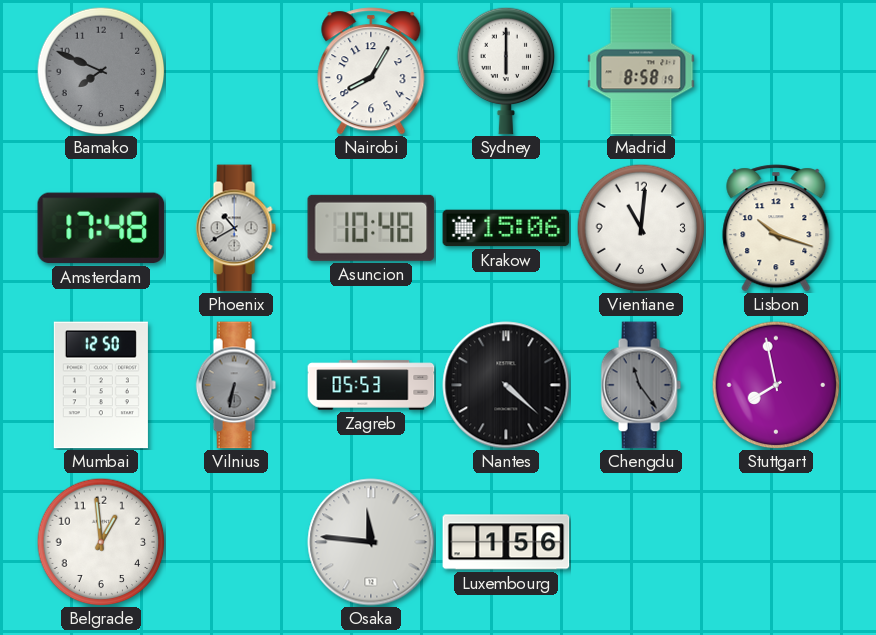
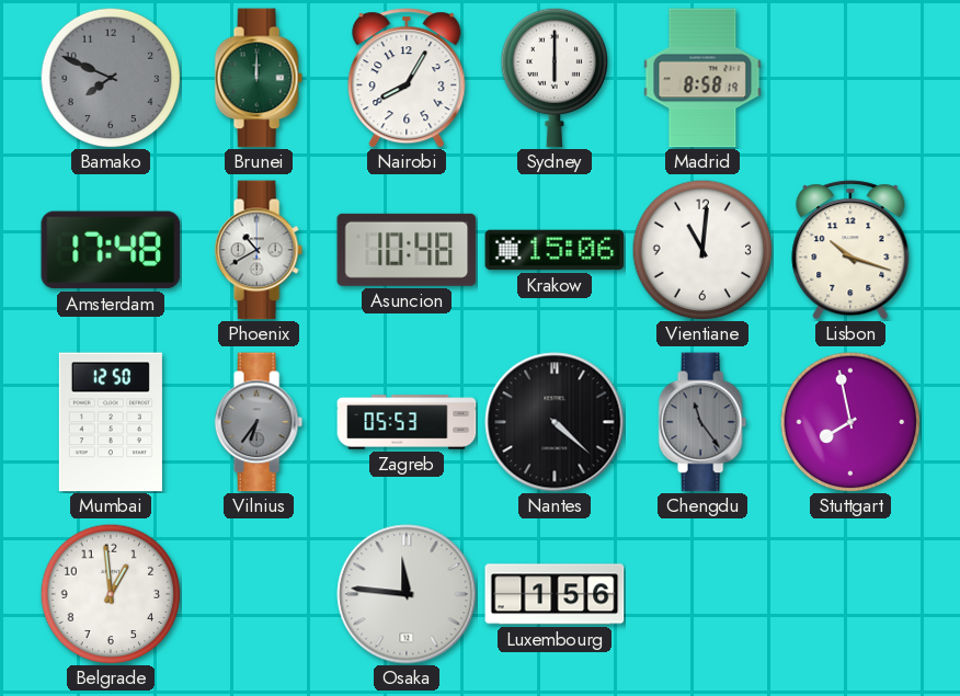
Brunei: none -> 12:00 (259, 78)
Vilnius: 6:32 -> 6:36 (259, 422)
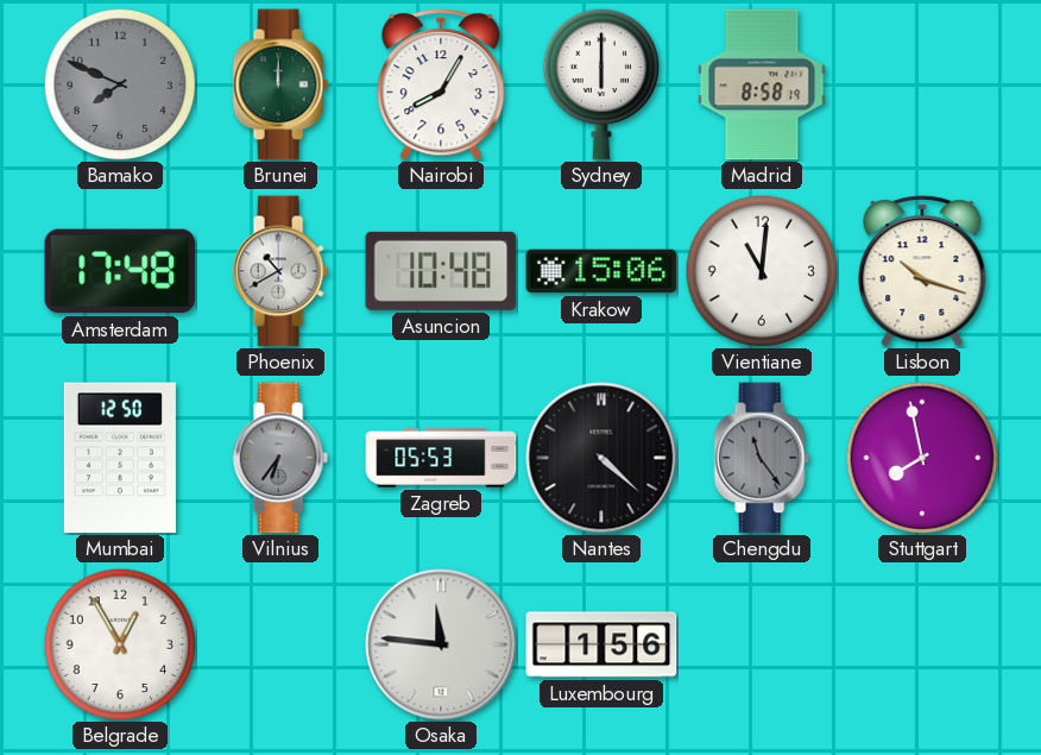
Belgrade: 12:59 -> 12:55 (120, 644)
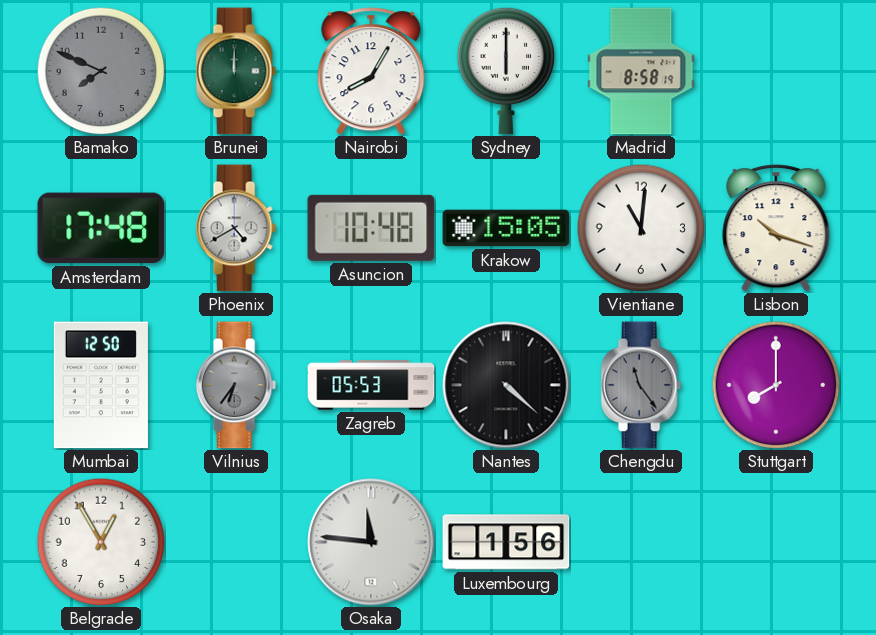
Phoenix: 10:40 -> 4:40 (236, 228)
Krakow: 15:06 -> 15:05 (506, 228)
Stuttgart: 7:58 -> 8:00 (776, 385)
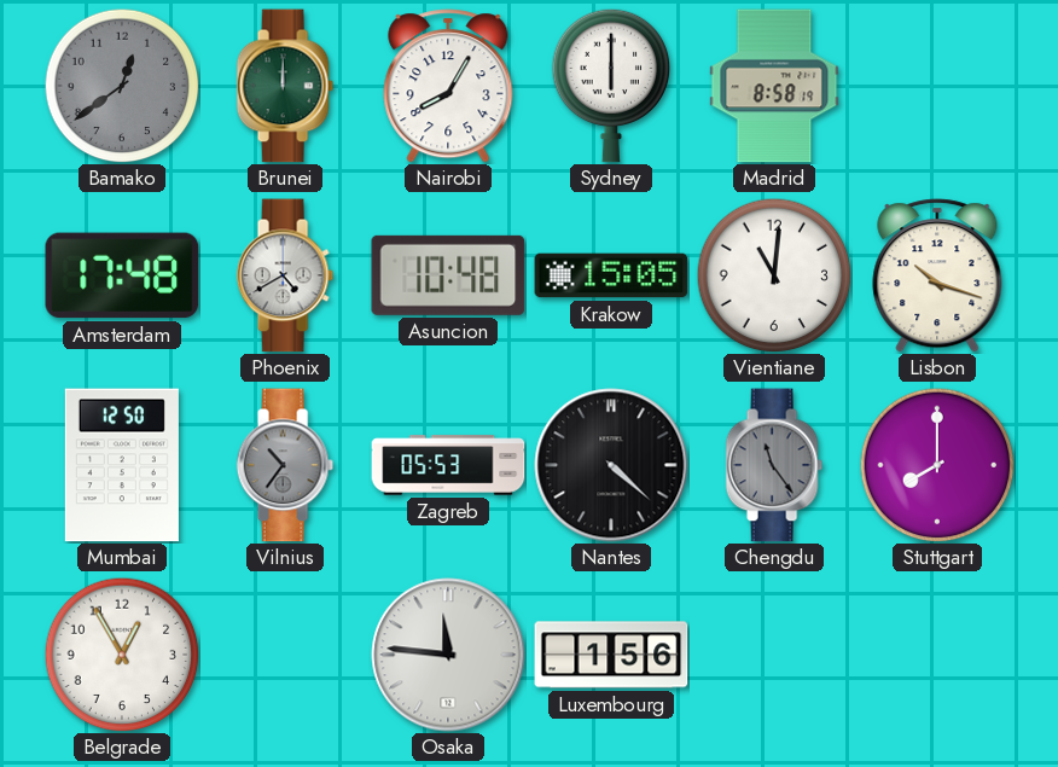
Bamako: 7:49 -> 12:39 (122, 86)
Vilnius: 6:36 -> 10:36 (285, 465)
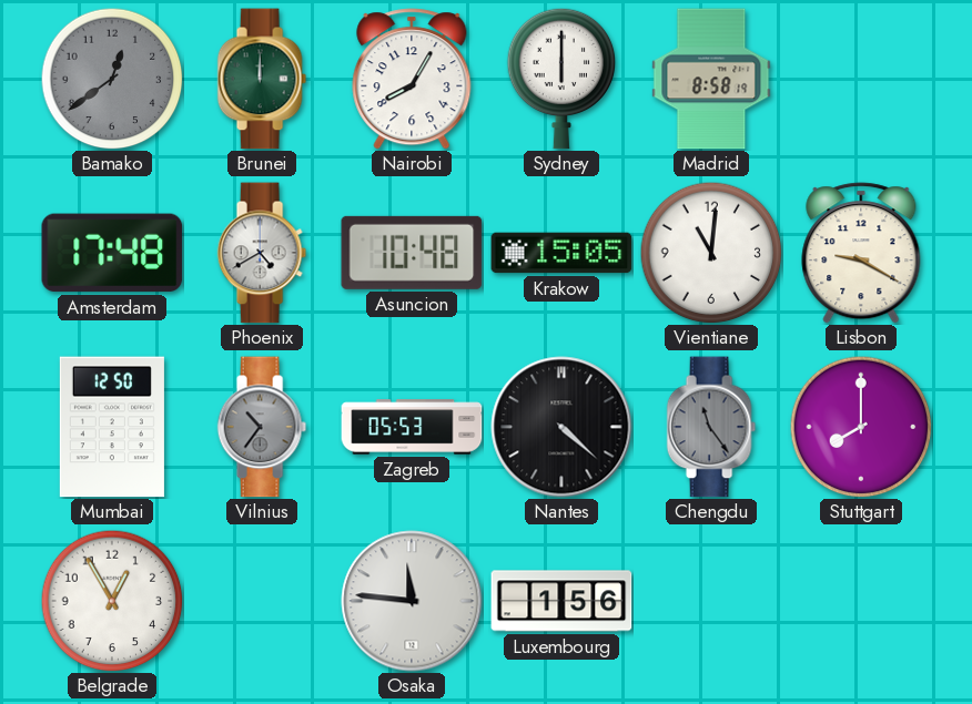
Lisbon: 10:18 -> 9:20 (861, 253)
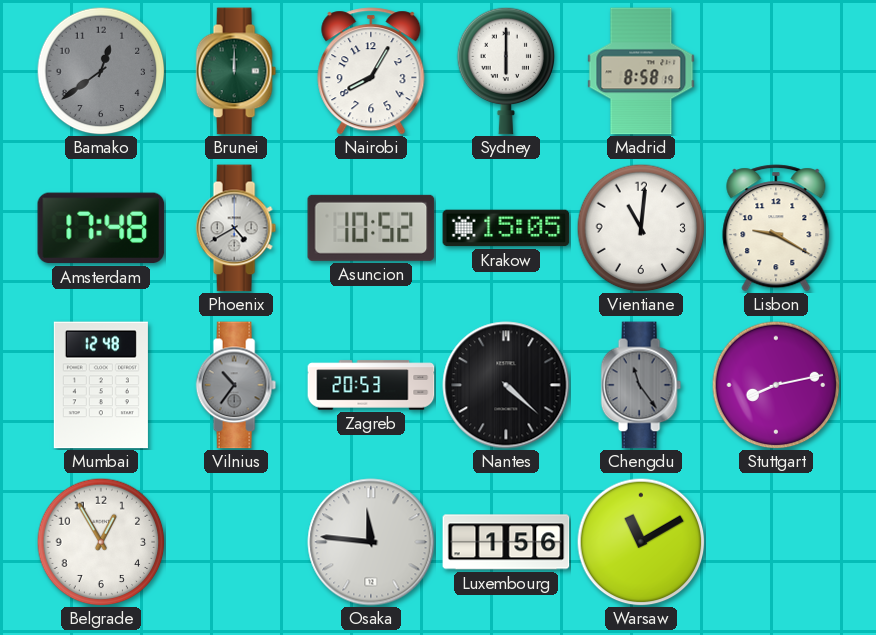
Asuncion: 10:48 -> 10:52 (371, 228)
Mumbai: 12:50 -> 12:48 (101, 385)
Zagreb: 05:53 -> 20:53 (371, 385)
Stuttgart: 8:00 -> 8:13 (776, 385)
Warsaw: none -> 11:10 (641, 542)
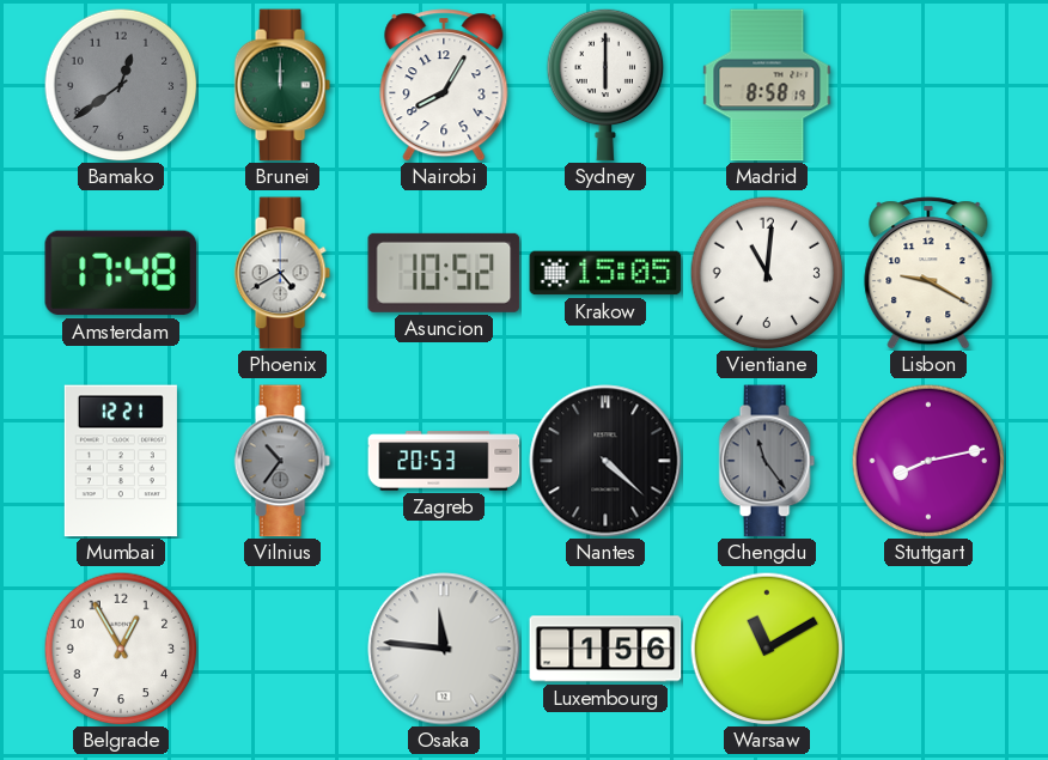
Mumbai: 12:48 -> 12:21 (121, 461)
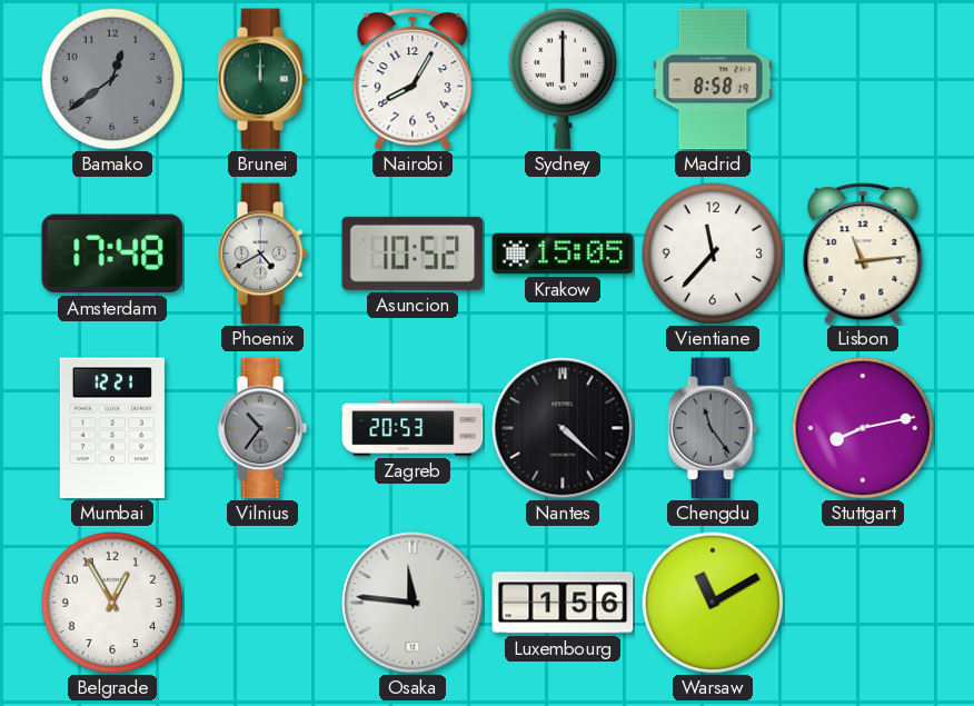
Vientiane: 11:01 -> 11:37 (713, 253)
Lisbon: 9:20 -> 11:14 (863, 253)
